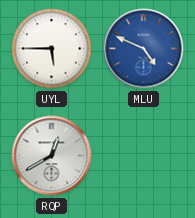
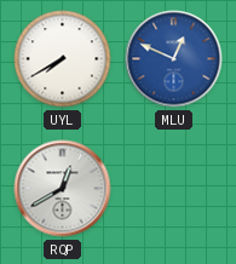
UYL: 5:45 -> 7:40 (63, 59)
MLU: 4:49 -> 12:49 (174, 59)
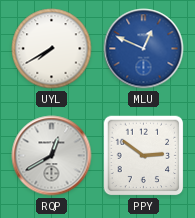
PPY: none -> 2:51 (144, 156)
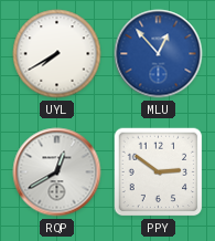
MLU: 12:49 -> 12:53 (159, 54)
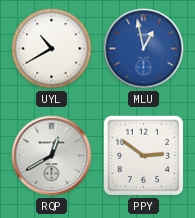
UYL: 7:40 -> 10:40 (52, 49)
MLU: 12:53 -> 12:58 (144, 49)
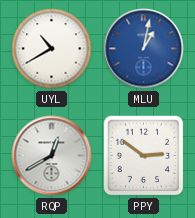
MLU: 12:58 -> 1:02 (144, 49)
